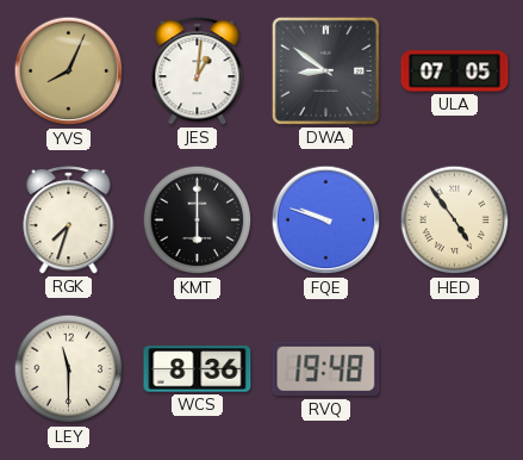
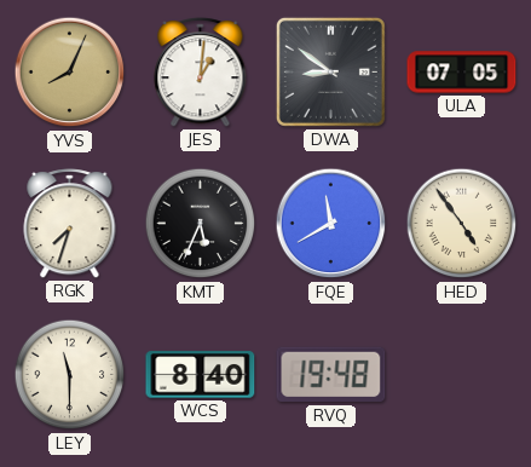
KMT: 6:00 -> 5:34 (201, 224)
FQE: 9:48 -> 11:40 (331, 224)
WCS: 8:36 -> 8:40 (201, 375)
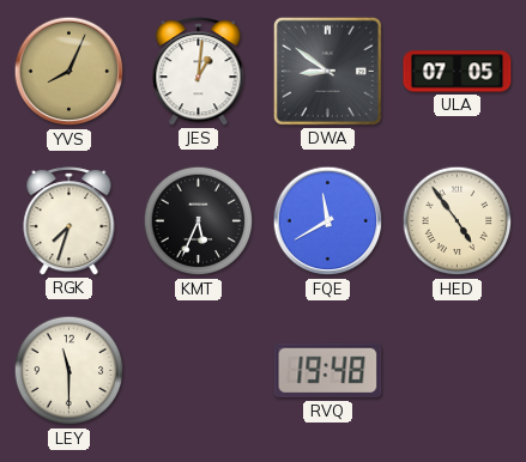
WCS: 8:40 -> none (201, 375)
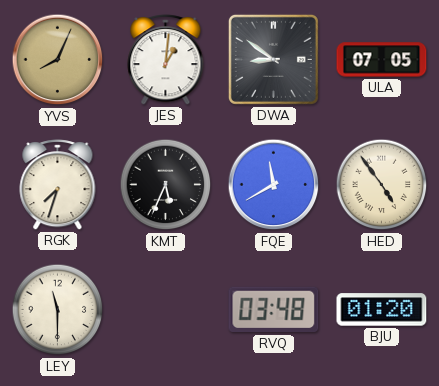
RVQ: 19:48 -> 03:48 (274, 310)
BJU: none -> 01:20 (382, 310)
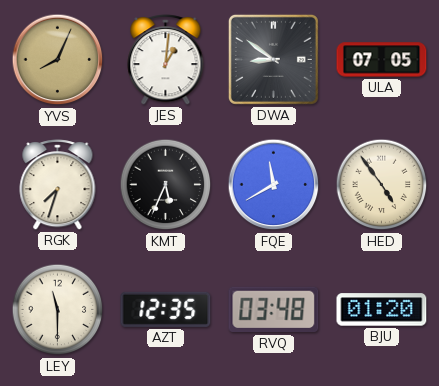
AZT: none -> 12:35 (166, 309)
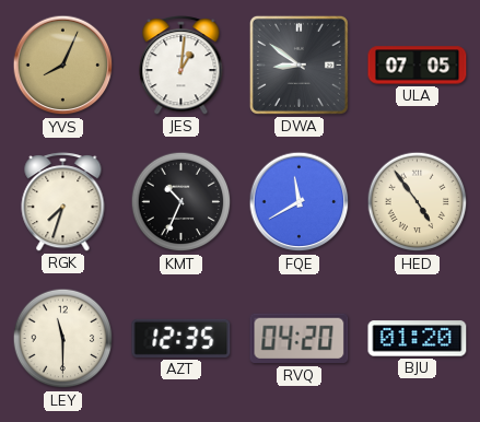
KMT: 5:34 -> 10:34 (182, 202)
RVQ: 03:48 -> 04:20 (300, 339)
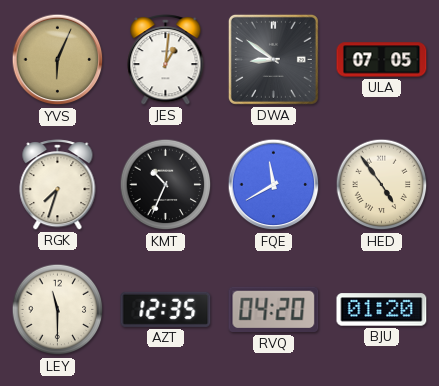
YVS: 8:04 -> 6:04 (58, 60)
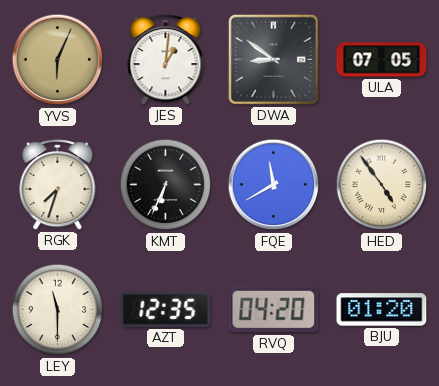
KMT: 10:34 -> 6:34 (166, 185)
